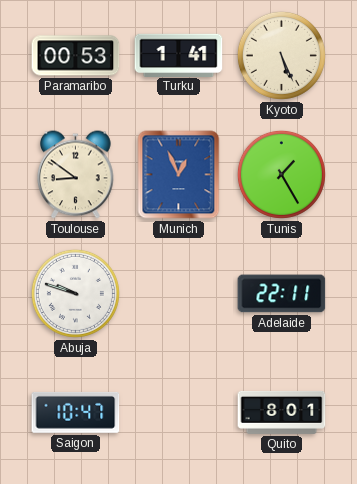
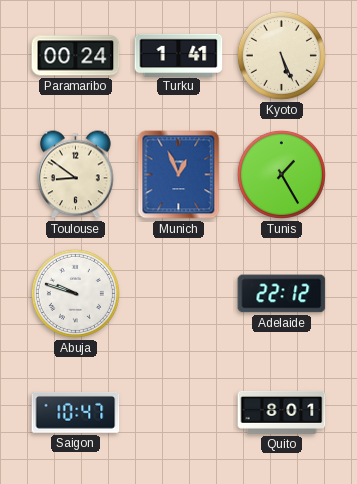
Paramaribo: 00:53 -> 00:24 (76, 56)
Adelaide: 22:11 -> 22:12 (282, 294)
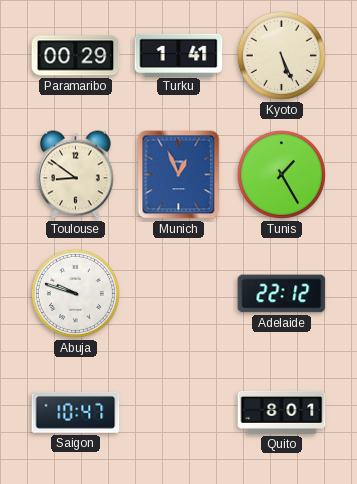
Paramaribo: 00:24 -> 00:29 (76, 56)
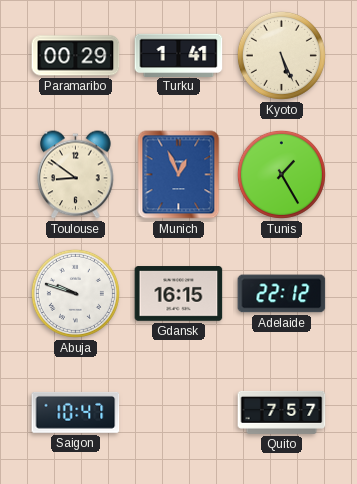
Gdansk: none -> 16:15 (179, 294)
Quito: 8:01 -> 7:57 (282, 412)
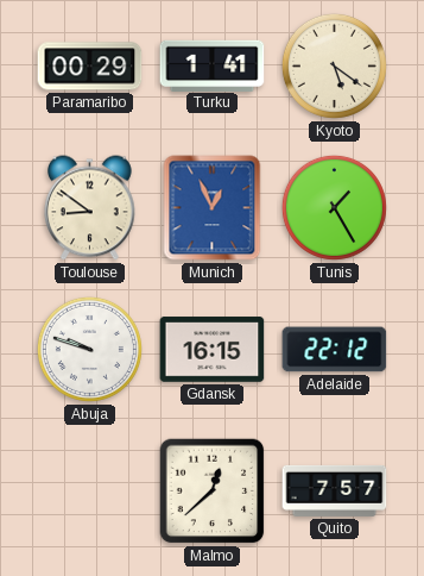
Kyoto: 5:26 -> 5:21 (334, 65)
Saigon: 10:47 -> none (76, 412)
Malmo: none -> 12:38 (213, 492)
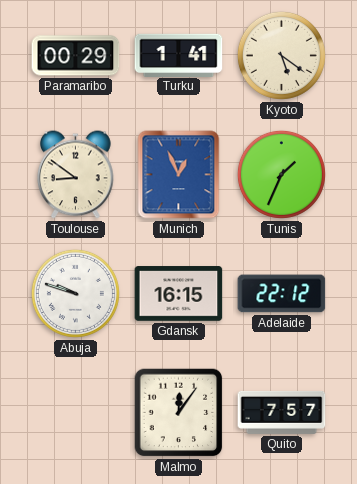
Tunis: 1:25 -> 1:34 (281, 174)
Malmo: 12:38 -> 12:06 (179, 413)
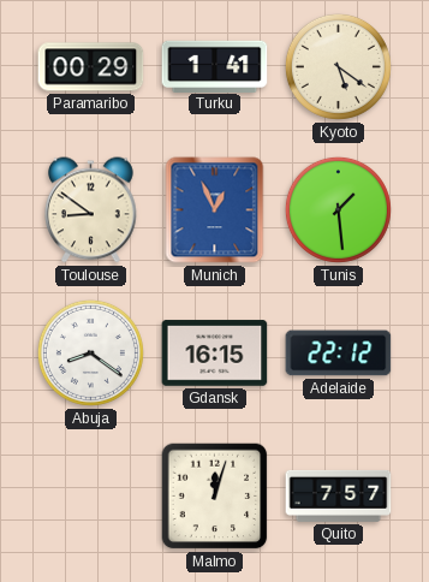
Tunis: 1:34 -> 1:29 (338, 209)
Abuja: 9:48 -> 8:21 (90, 352)
Malmo: 12:06 -> 12:03 (215, 497)
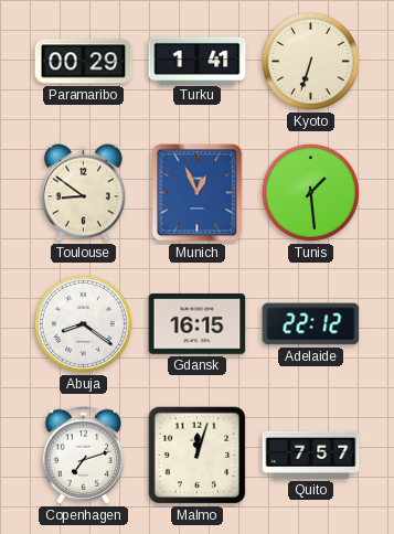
Kyoto: 5:21 -> 6:33 (310, 61)
Copenhagen: none -> 7:12 (84, 456)
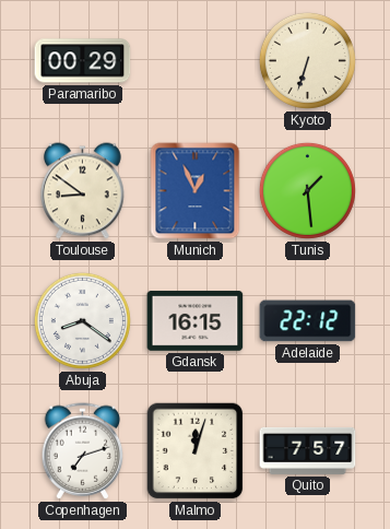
Turku: 1:41 -> none (198, 61)
